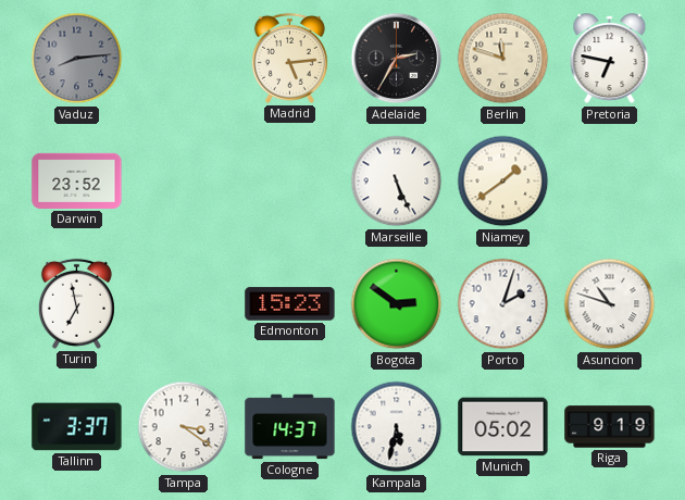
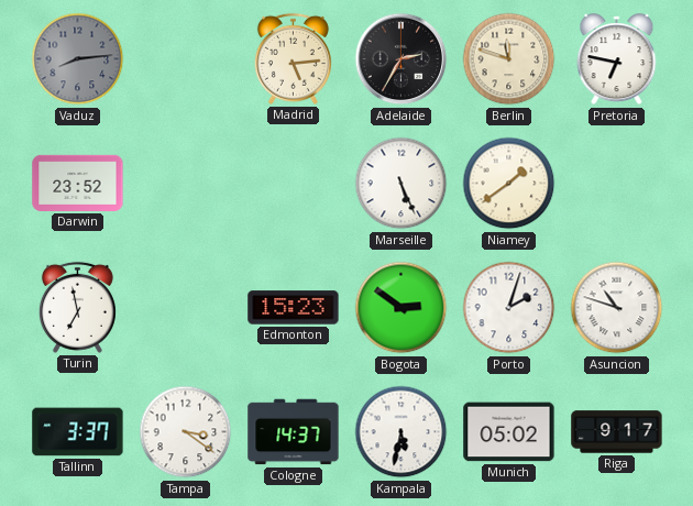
Riga: 9:19 -> 9:17 (617, 432)
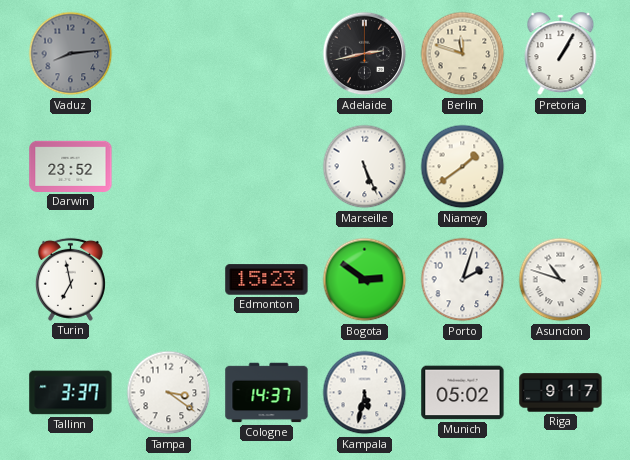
Madrid: 5:14 -> none (293, 58)
Adelaide: 2:35 -> 2:43 (365, 54)
Pretoria: 6:47 -> 1:05 (561, 54)
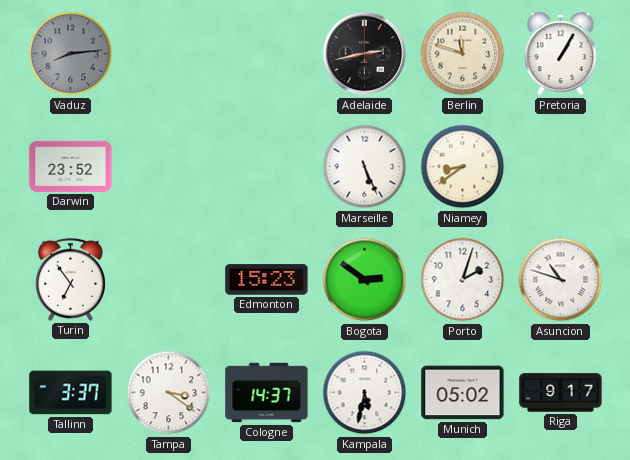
Niamey: 1:39 -> 8:39 (463, 167)
Turin: 6:58 -> 6:54 (70, 279)
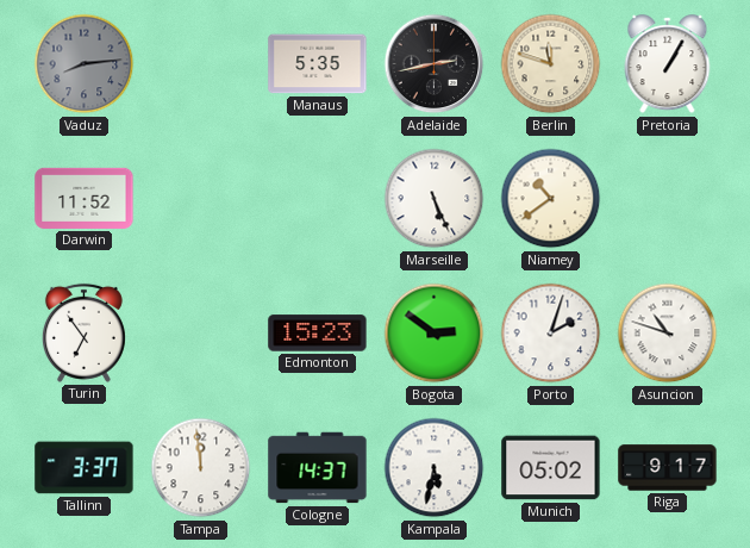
Manaus: none -> 5:35 (318, 64)
Darwin: 23:52 -> 11:52 (85, 198)
Niamey: 8:39 -> 10:39 (551, 199)
Tampa: 3:21 -> 11:59 (201, 468)
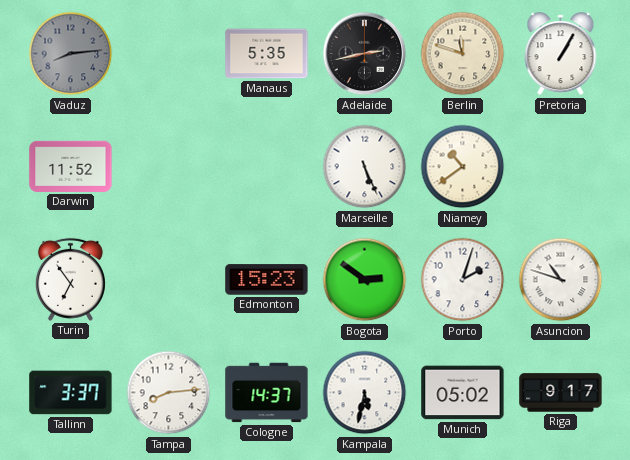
Tampa: 11:59 -> 8:14 (169, 393)
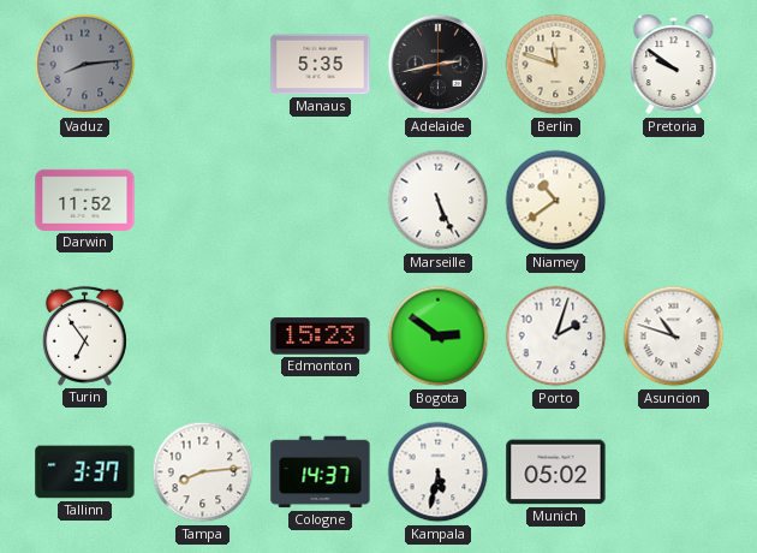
Pretoria: 1:05 -> 9:51 (674, 65)
Riga: 9:17 -> none (561, 393)
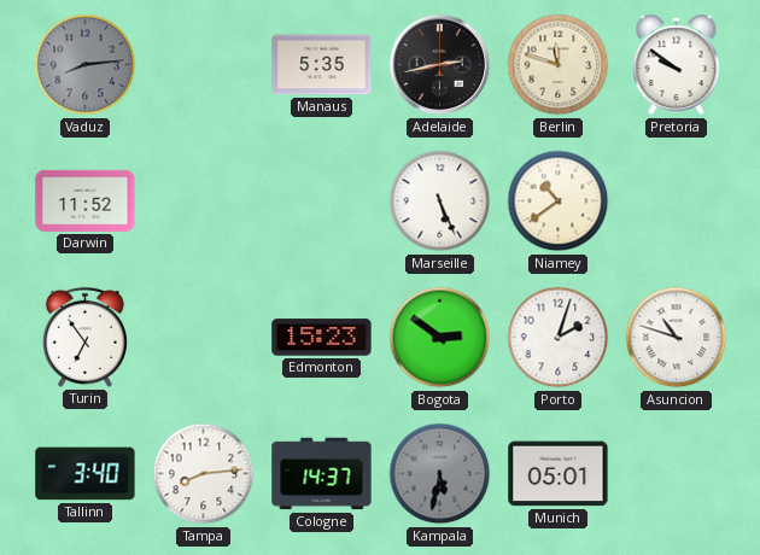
Tallinn: 3:37 -> 3:40 (86, 474)
Kampala dial: white -> grey (440, 474)
Munich: 05:02 -> 05:01 (559, 474)
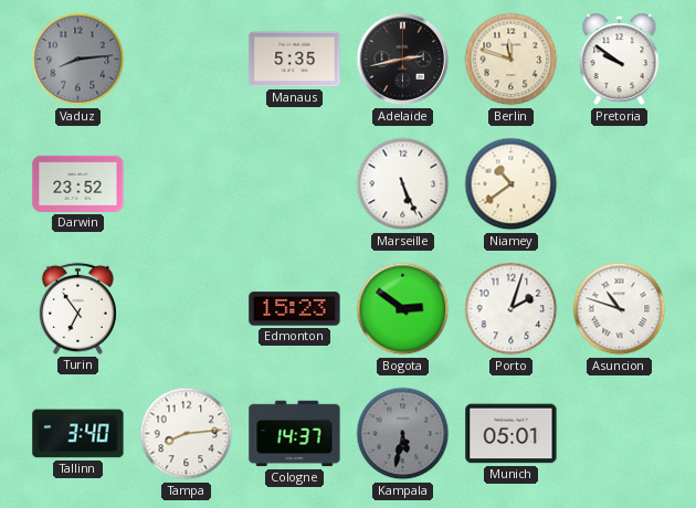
Darwin: 11:52 -> 23:52 (78, 183)
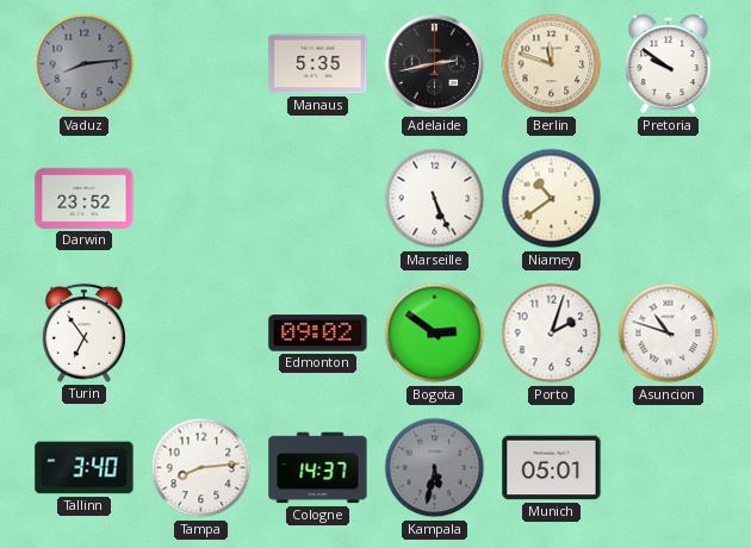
Edmonton: 15:23 -> 09:02 (318, 334)
